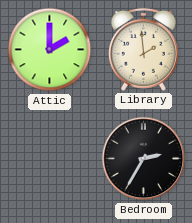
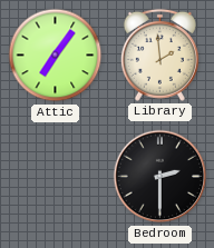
Attic: 2:00 -> 7:06 (56, 56)
Bedroom: 2:35 -> 2:30 (160, 177)
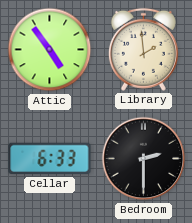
Attic: 7:06 -> 4:54 (50, 50)
Cellar: none -> 6:33 (50, 159)
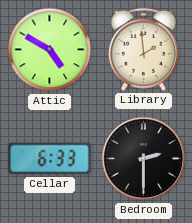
Attic: 4:54 -> 4:50 (50, 50)
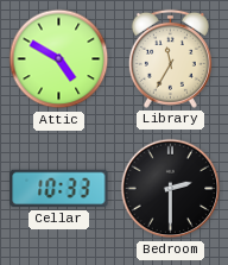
Library: 1:59 -> 11:35 (170, 58)
Cellar: 6:33 -> 10:33 (59, 189)
